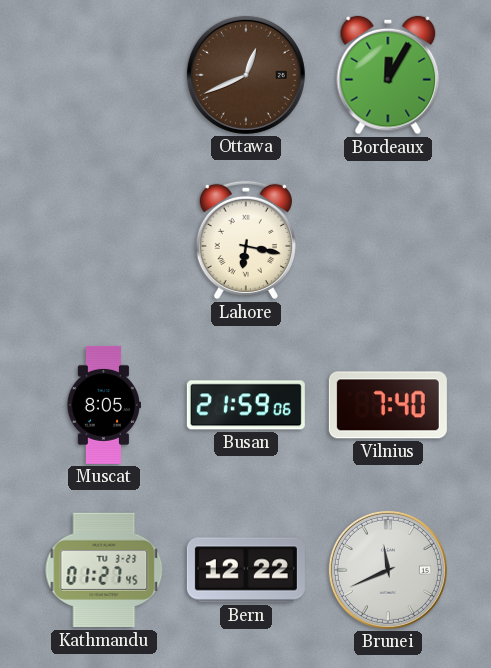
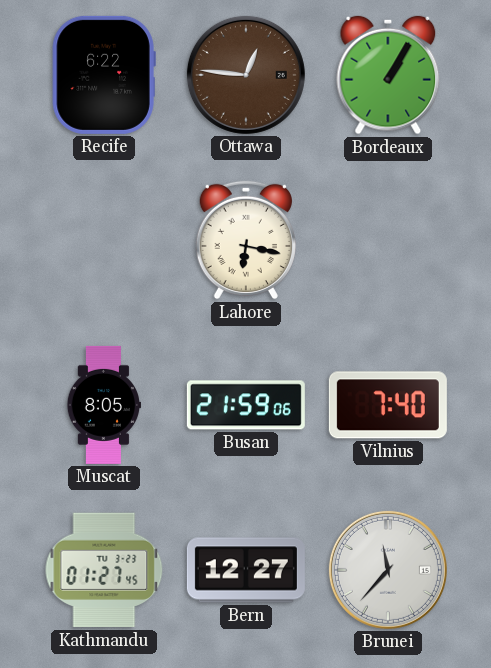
Recife: none -> 6:22 (104, 75)
Ottawa: 12:41 -> 12:46 (246, 75)
Bordeaux: 12:05 -> 1:05 (388, 75)
Bern: 12:22 -> 12:27 (246, 570)
Brunei: 11:41 -> 11:37 (388, 570)
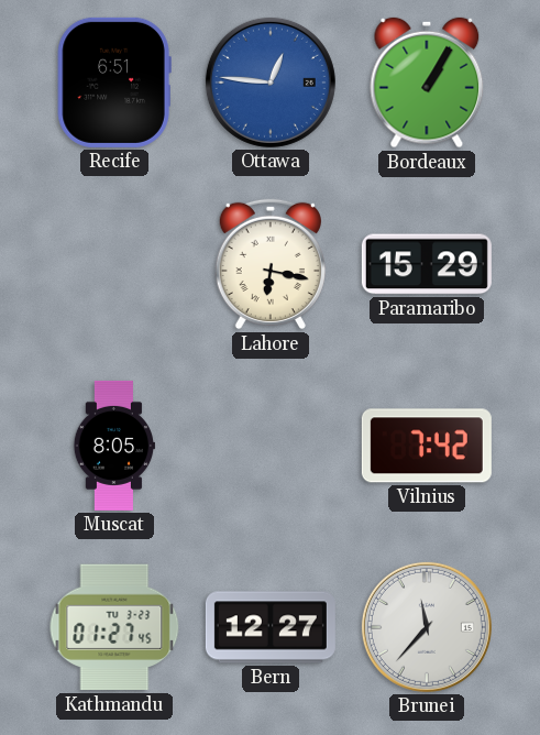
Recife: 6:22 -> 6:51 (114, 83)
Ottawa dial: brown -> blue (271, 83)
Paramaribo: none -> 15:29 (427, 264)
Busan: 21:59 -> none (246, 405)
Vilnius: 7:40 -> 7:42 (427, 446)
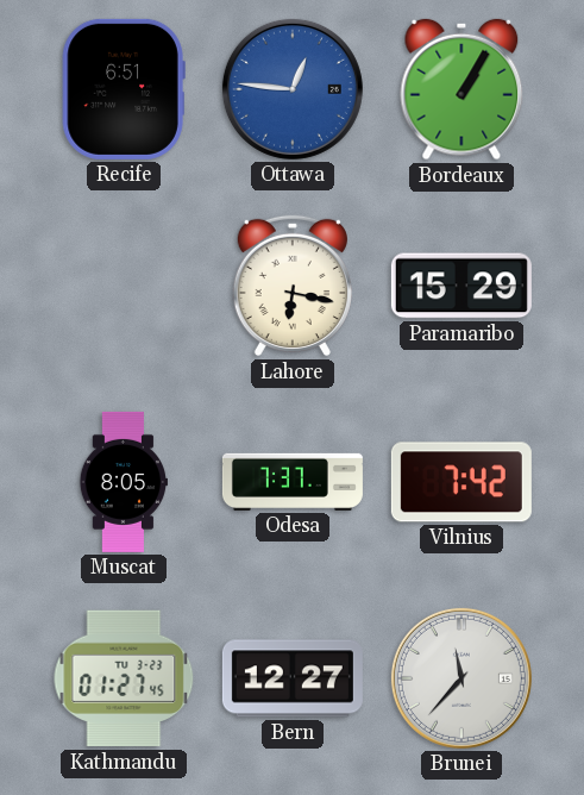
Odesa: none -> 7:37 (293, 482)
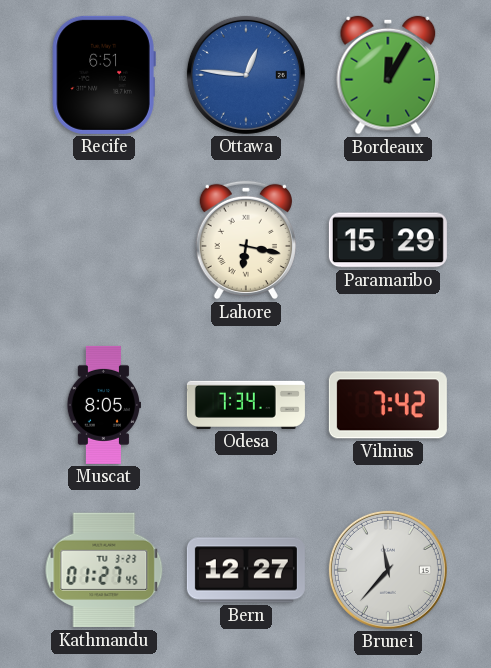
Bordeaux: 1:05 -> 12:05 (388, 75)
Odesa: 7:37 -> 7:34 (246, 405)
